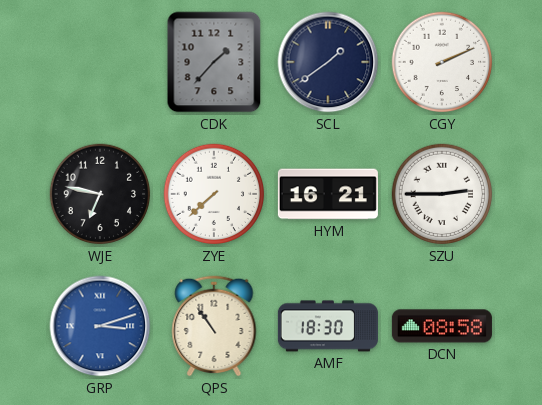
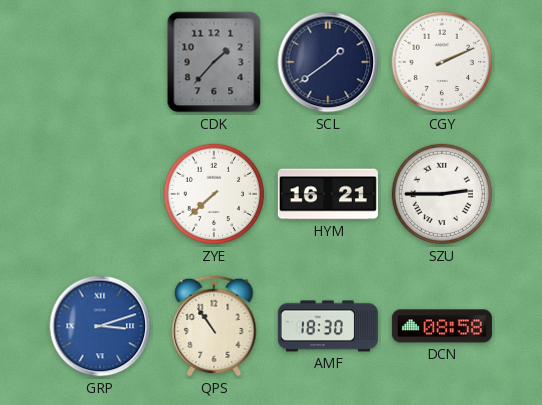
WJE: 6:47 -> none (100, 194)
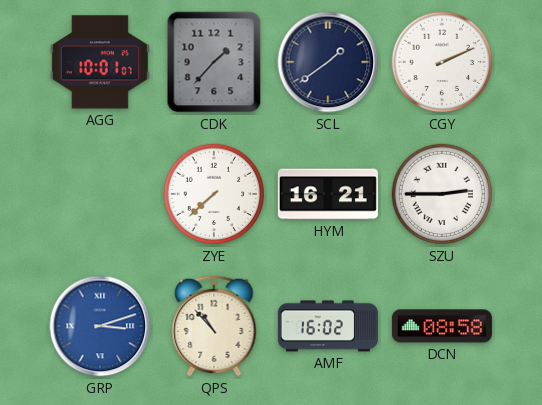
AGG: none -> 10:01 (100, 62)
QPS: 10:54 -> 10:53 (214, 326)
AMF: 18:30 -> 16:02 (328, 326)
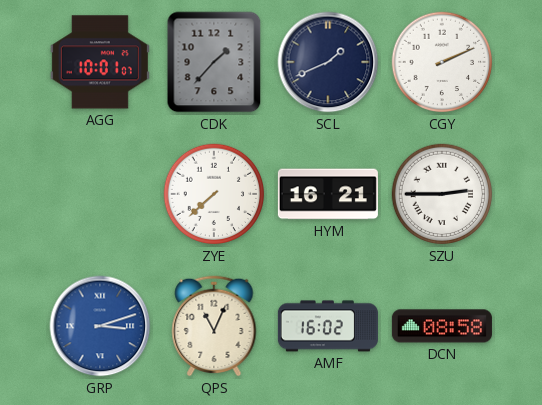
SCL: 1:39 -> 1:41 (328, 62)
QPS: 10:53 -> 11:04 (214, 326)
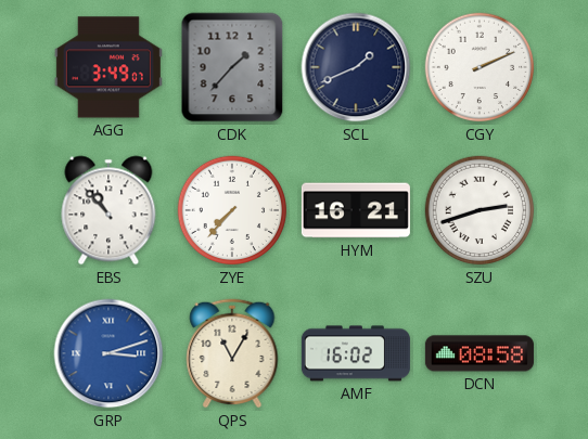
AGG: 10:01 -> 3:49 (108, 67)
EBS: none -> 10:53 (108, 210)
ZYE: 7:38 -> 7:37 (232, 210)
SZU: 2:45 -> 2:42 (480, 210)
QPS: 11:04 -> 11:05 (232, 353)
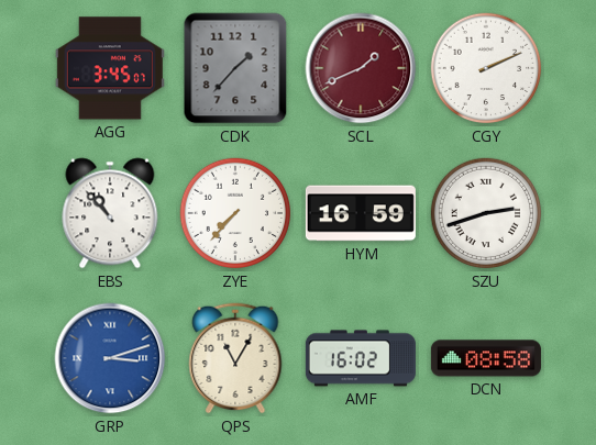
AGG: 3:49 -> 3:45 (110, 68)
SCL dial: navy -> burgundy (361, 68)
HYM: 16:21 -> 16:59 (361, 213)
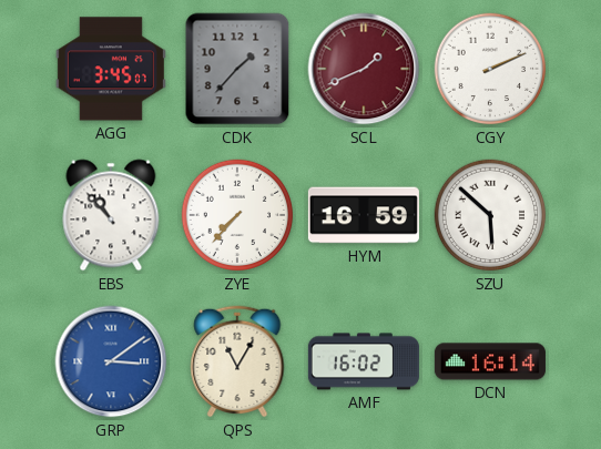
SZU: 2:42 -> 5:52 (490, 215)
GRP: 3:12 -> 3:09 (111, 361)
DCN: 08:58 -> 16:14 (490, 361)
